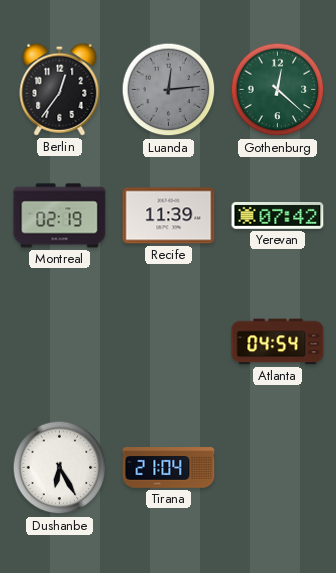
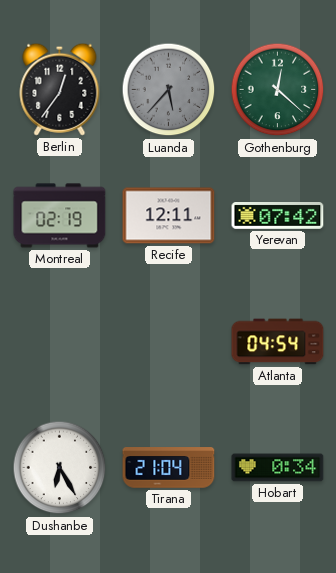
Luanda: 12:14 -> 5:37 (169, 90)
Recife: 11:39 -> 12:11 (169, 216)
Hobart: none -> 0:34 (278, 468)
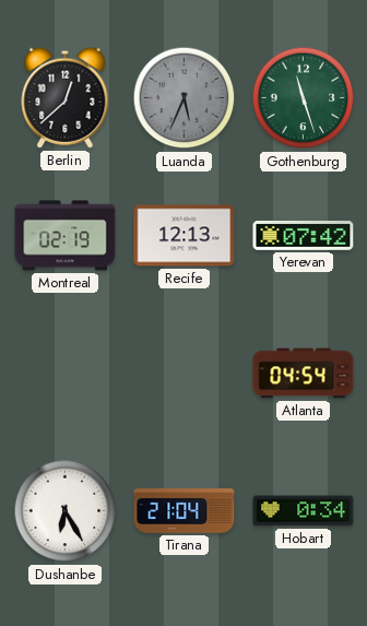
Berlin: 12:36 -> 12:38 (66, 97)
Luanda: 5:37 -> 5:34 (185, 98)
Gothenburg: 12:22 -> 11:27 (304, 98)
Recife: 12:11 -> 12:13 (185, 236)
